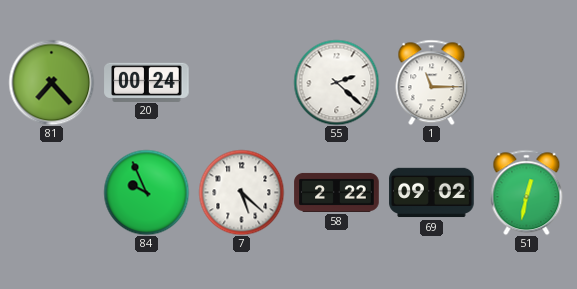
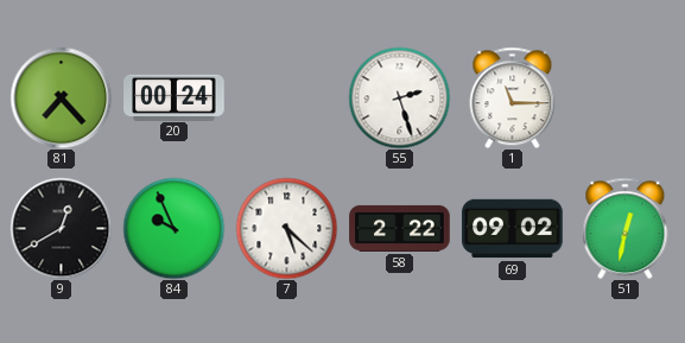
55: 2:22 -> 2:27 (399, 97)
9: none -> 12:40 (61, 228)
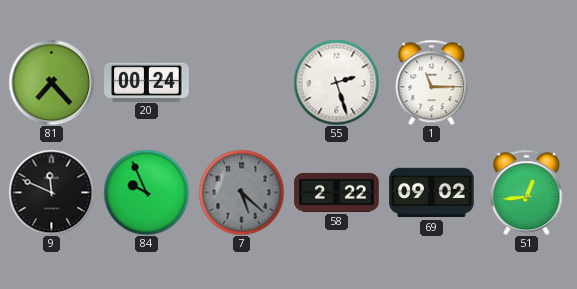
9: 12:40 -> 11:49 (51, 192)
7 dial: white -> grey (241, 192)
51: 12:32 -> 12:44 (527, 192)
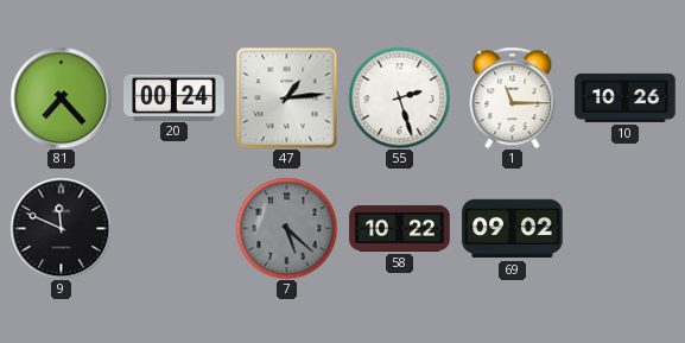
47: none -> 1:14 (286, 97)
10: none -> 10:26 (626, 97)
84: 9:56 -> none (146, 192)
58: 2:22 -> 10:22 (400, 228)
51: 12:44 -> none (527, 192)
